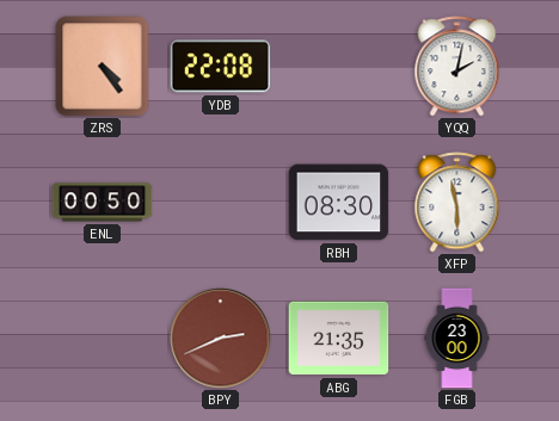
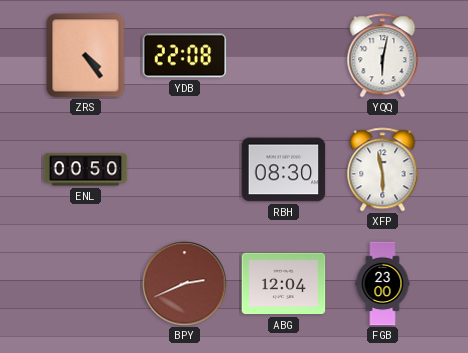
YQQ: 2:02 -> 6:02 (383, 56)
ABG: 21:35 -> 12:04 (284, 284)
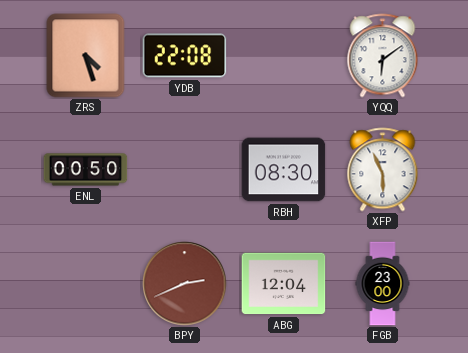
ZRS: 4:24 -> 4:27 (86, 56)
YQQ: 6:02 -> 6:09 (383, 56)
XFP: 5:58 -> 5:56 (383, 170)
